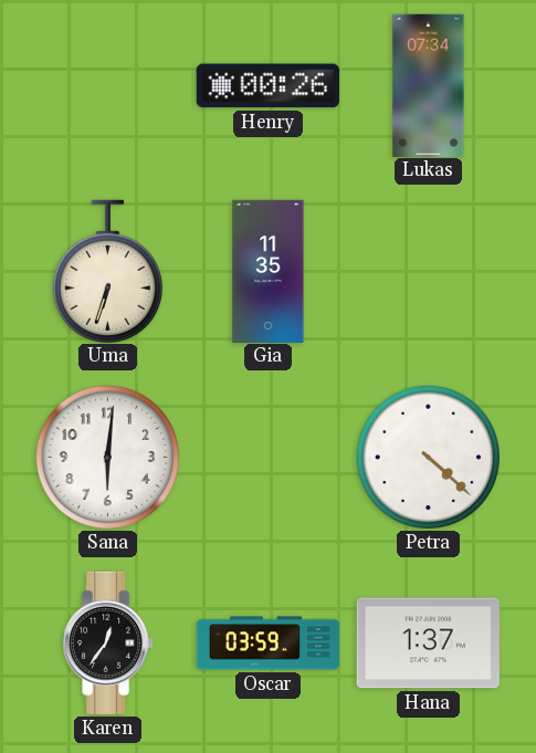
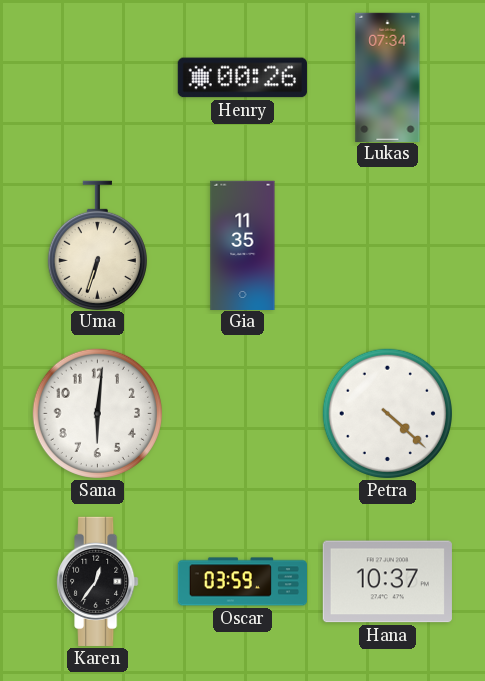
Hana: 1:37 -> 10:37 (387, 582)
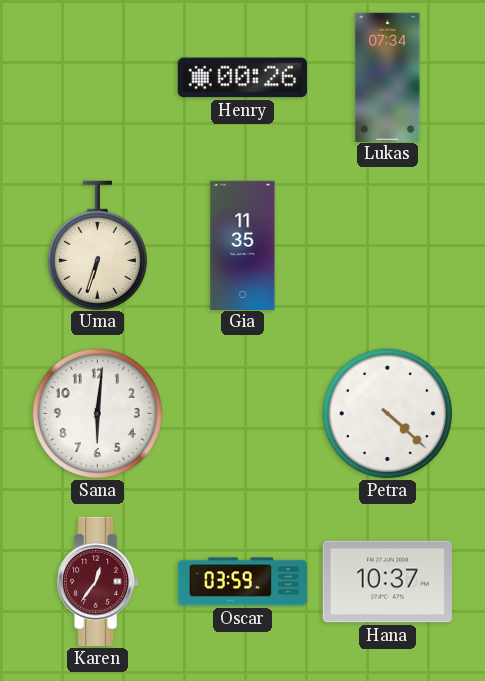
Karen dial: black -> burgundy (98, 581)
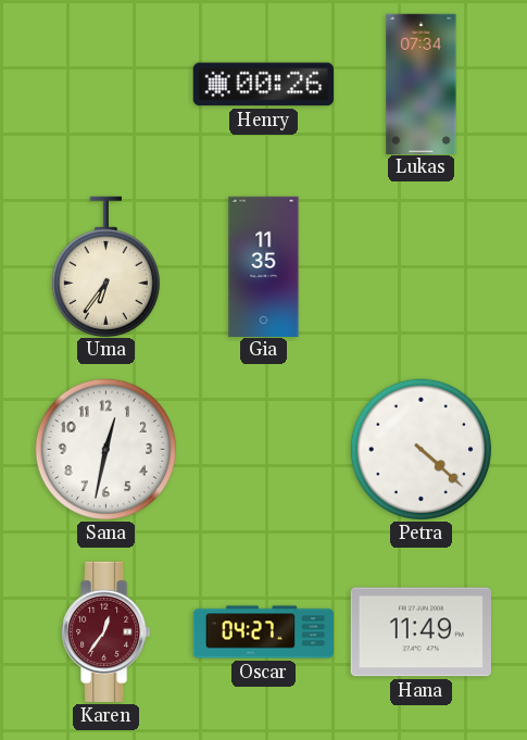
Uma: 6:33 -> 6:36 (105, 266)
Sana: 6:01 -> 12:32 (105, 449)
Oscar: 03:59 -> 04:27 (263, 632)
Hana: 10:37 -> 11:49 (421, 632)
